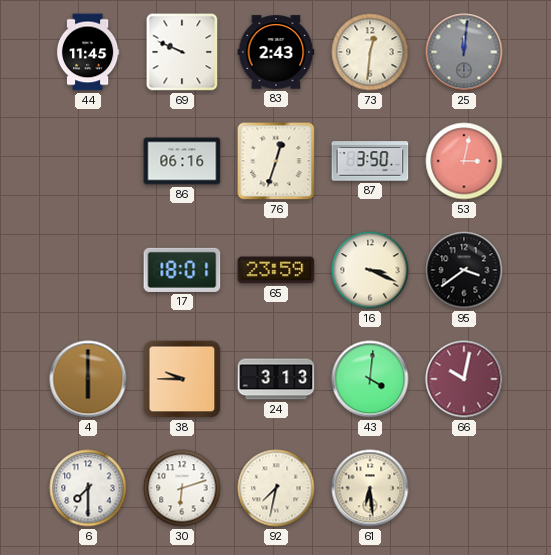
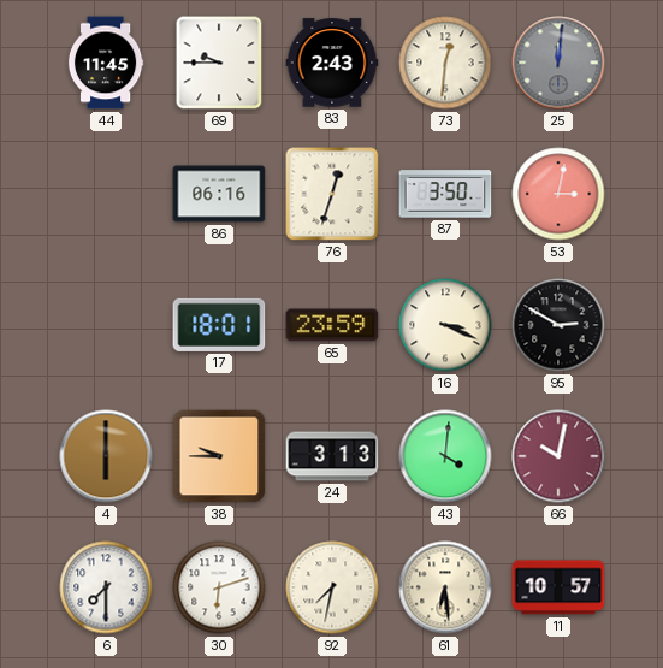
69: 9:49 -> 9:45 (219, 63)
95: 3:39 -> 2:50 (558, 325)
11: none -> 10:57 (558, 587)
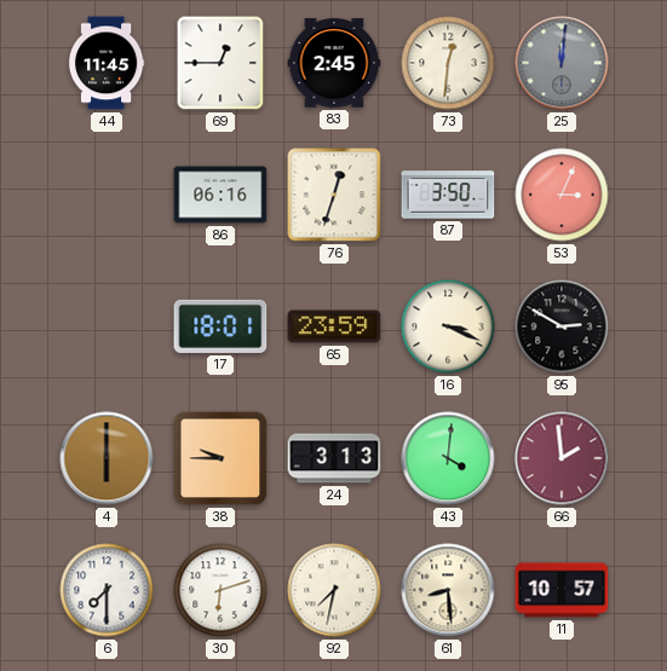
69: 9:45 -> 12:45 (220, 63)
83: 2:43 -> 2:45 (334, 63)
53: 3:02 -> 3:04 (562, 195)
66: 10:02 -> 1:59 (562, 458)
61: 6:29 -> 8:29 (448, 590)
